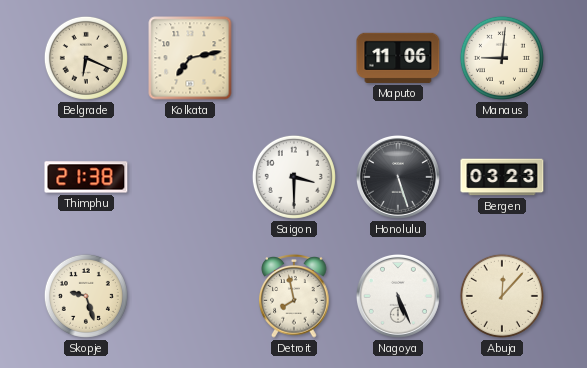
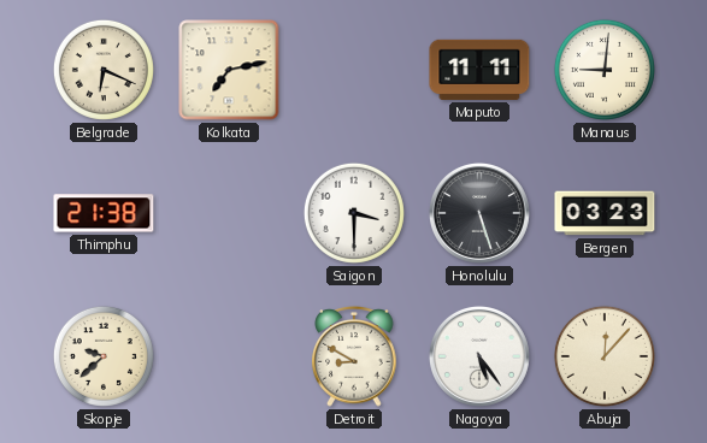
Maputo: 11:06 -> 11:11 (479, 70)
Skopje: 9:27 -> 9:38 (104, 356)
Detroit: 7:58 -> 8:50 (354, 358)
Nagoya: 5:26 -> 5:24 (479, 356)
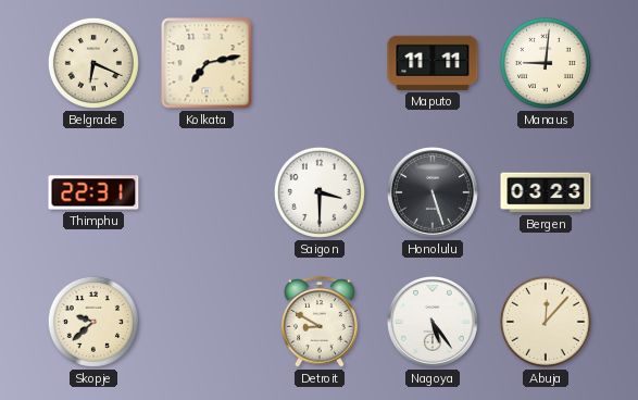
Thimphu: 21:38 -> 22:31 (93, 192)
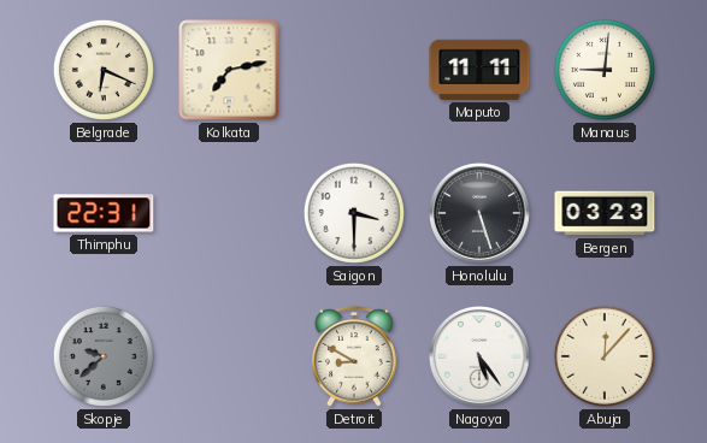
Skopje dial: cream -> grey (104, 356)
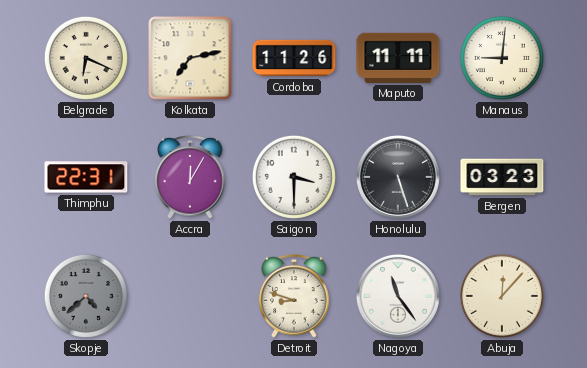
Cordoba: none -> 11:26 (294, 58)
Accra: none -> 12:05 (190, 178)
Skopje: 9:38 -> 4:38 (86, 296)
Detroit: 8:50 -> 8:48 (294, 297)
Nagoya: 5:24 -> 11:24 (398, 296)
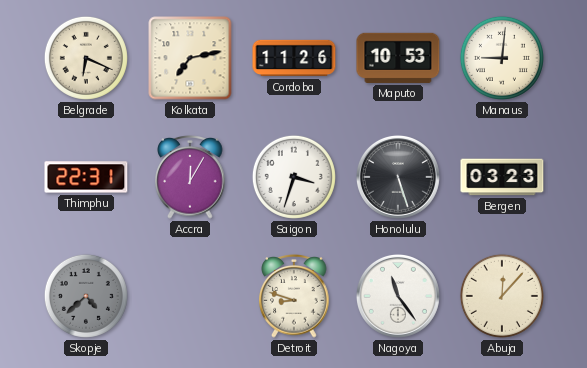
Maputo: 11:11 -> 10:53 (398, 58)
Saigon: 3:30 -> 3:33 (294, 177)
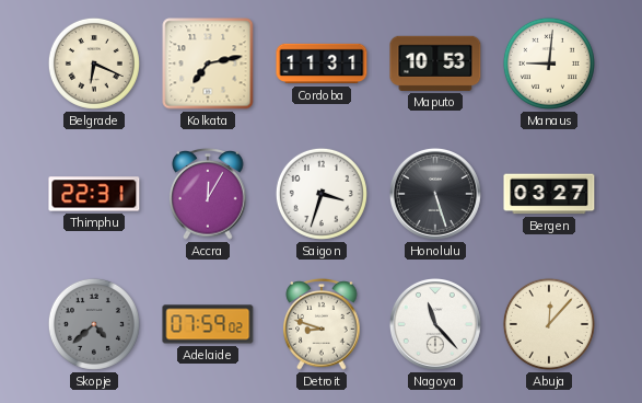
Cordoba: 11:26 -> 11:31 (322, 64)
Bergen: 03:23 -> 03:27 (549, 194)
Adelaide: none -> 07:59 (208, 324)
Nagoya: 11:24 -> 11:23 (435, 324)
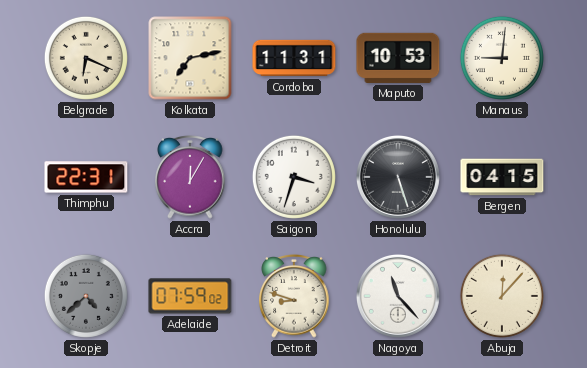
Bergen: 03:27 -> 04:15 (502, 177)
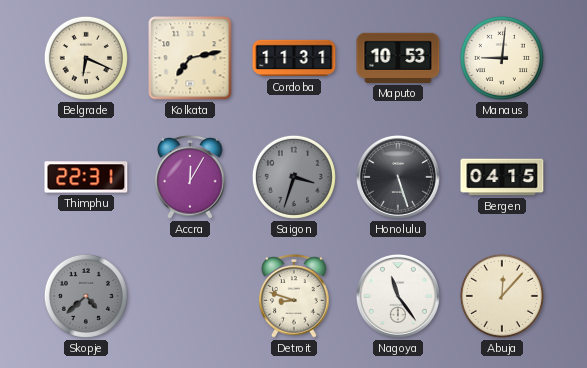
Saigon dial: white -> grey (294, 177)
Adelaide: 07:59 -> none (190, 296)
Nagoya: 11:23 -> 11:24 (398, 296)
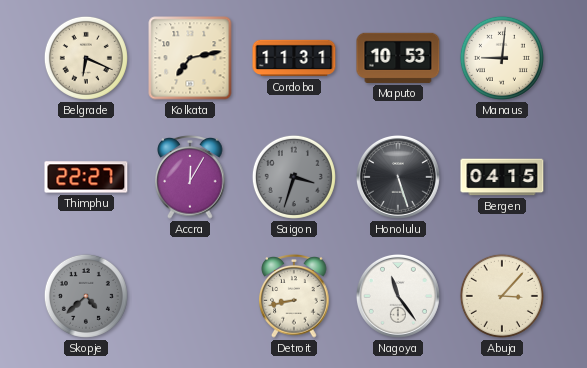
Thimphu: 22:31 -> 22:27 (86, 177)
Detroit: 8:48 -> 8:43 (294, 297)
Abuja: 12:07 -> 3:07 (502, 296)
